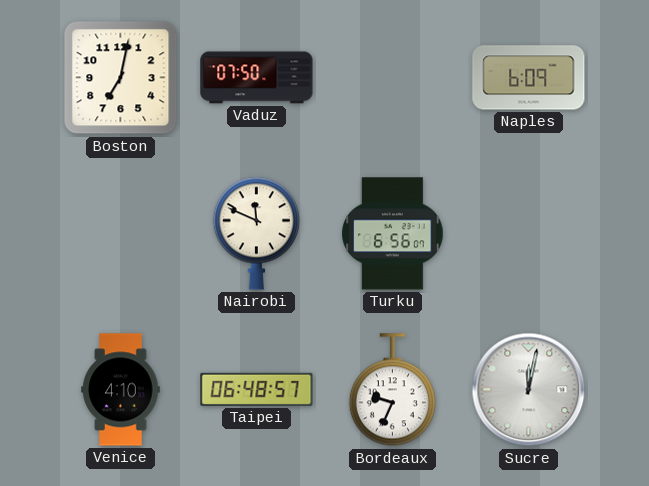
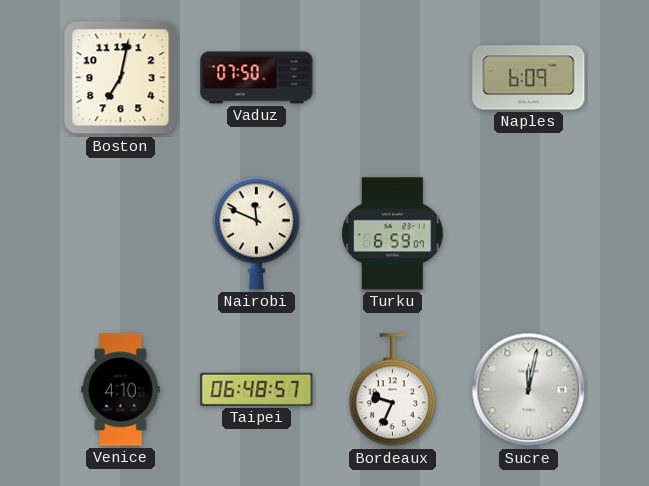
Turku: 6:56 -> 6:59 (393, 234)
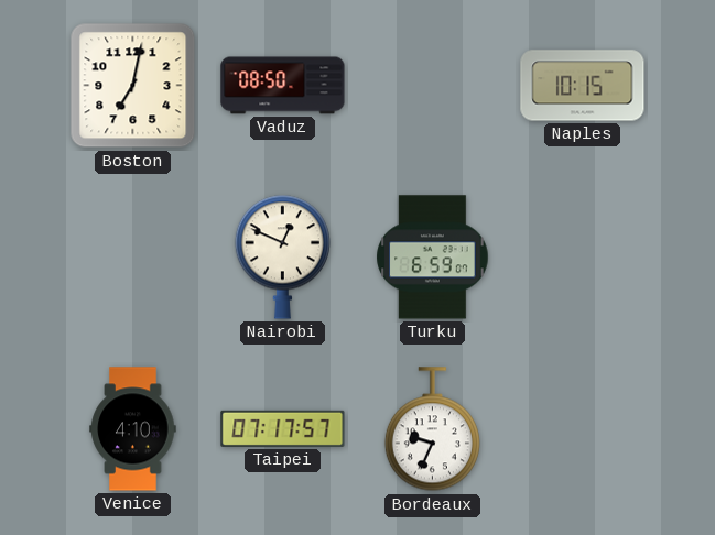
Vaduz: 07:50 -> 08:50 (283, 86)
Naples: 6:09 -> 10:15 (583, 86)
Nairobi: 11:49 -> 12:49 (282, 256)
Taipei: 06:48 -> 07:17 (283, 428)
Sucre: 12:02 -> none (529, 390)
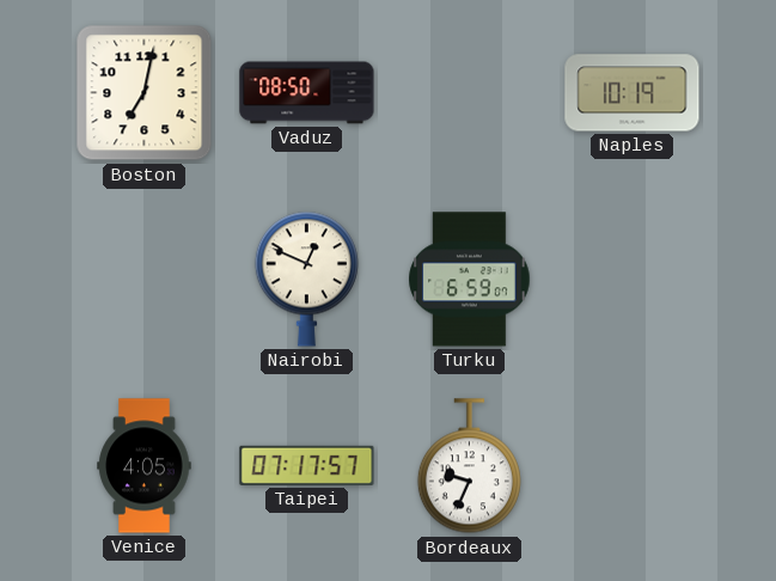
Naples: 10:15 -> 10:19 (633, 93)
Venice: 4:10 -> 4:05 (145, 466)
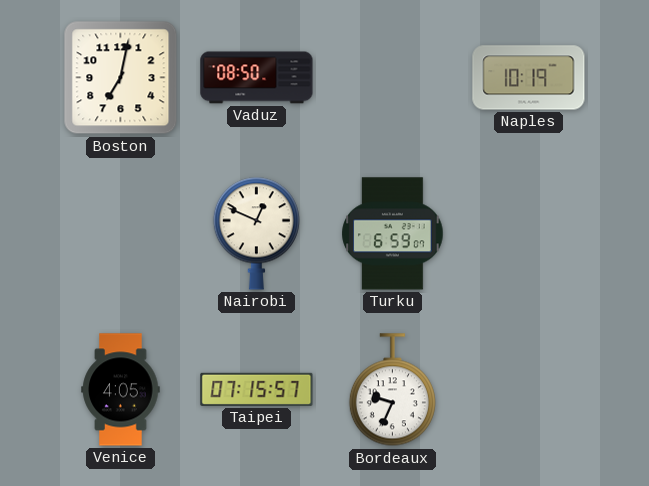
Taipei: 07:17 -> 07:15 (257, 389)
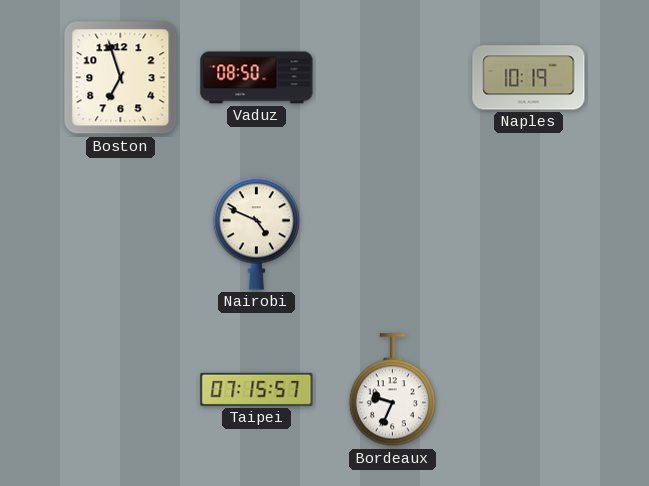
Boston: 7:02 -> 6:57 (121, 78)
Nairobi: 12:49 -> 4:49 (256, 233)
Turku: 6:59 -> none (393, 234)
Venice: 4:05 -> none (121, 390)
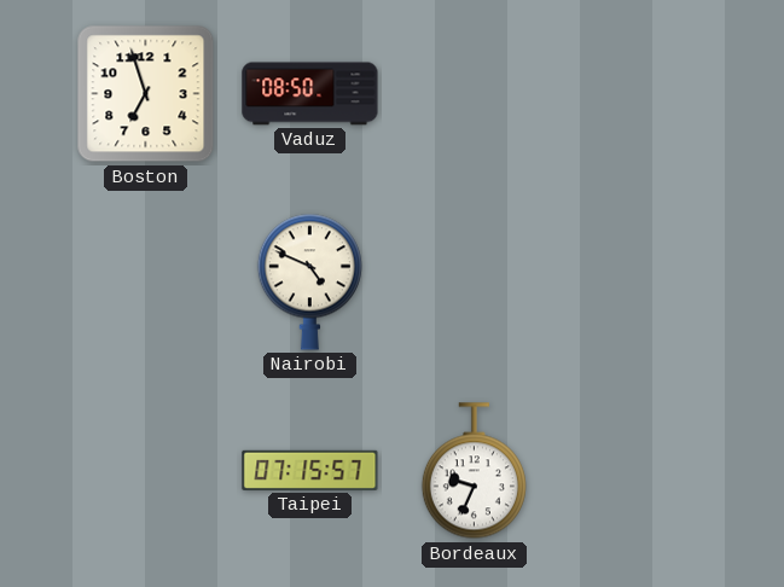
Naples: 10:19 -> none (529, 78)
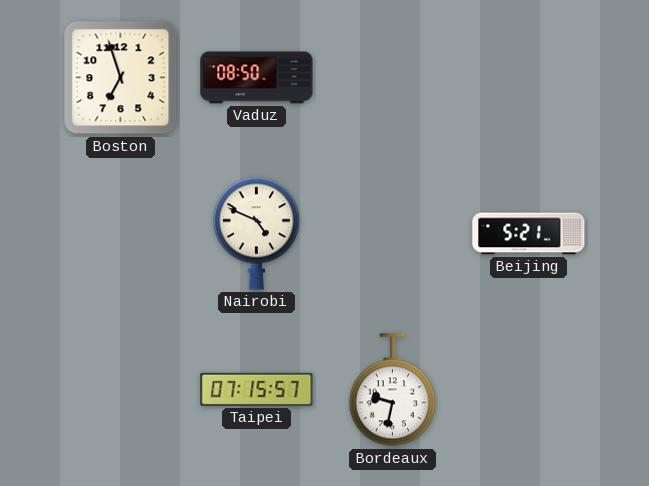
Beijing: none -> 5:21 (529, 234)
Bordeaux: 9:34 -> 9:32 (392, 390)
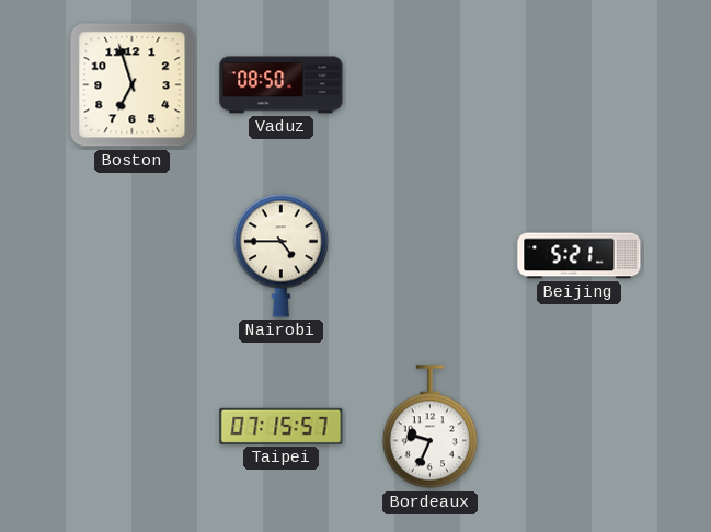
Nairobi: 4:49 -> 4:45 (280, 255)
Bordeaux: 9:32 -> 9:34 (429, 427)
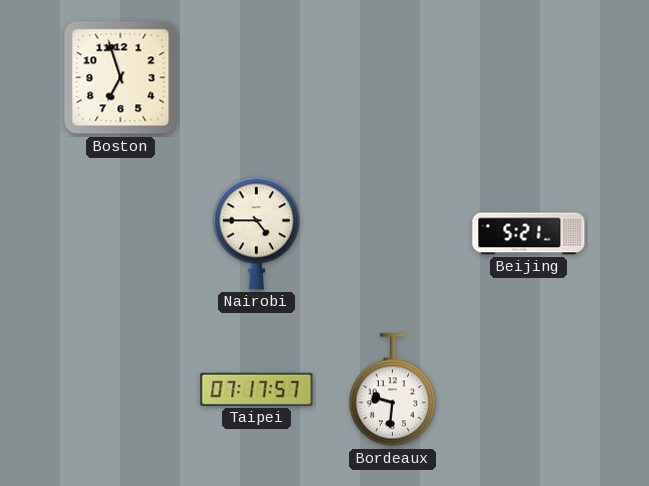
Vaduz: 08:50 -> none (282, 85)
Taipei: 07:15 -> 07:17 (257, 389)
Bordeaux: 9:34 -> 9:31 (392, 390)
